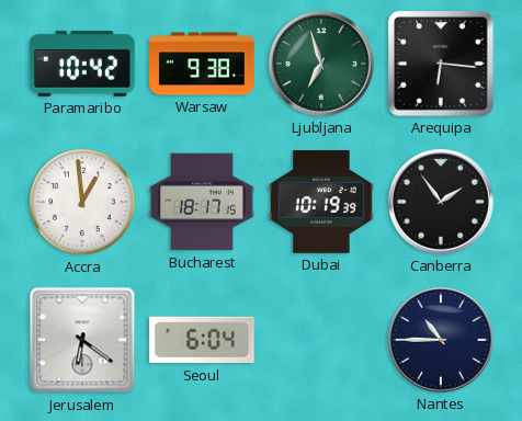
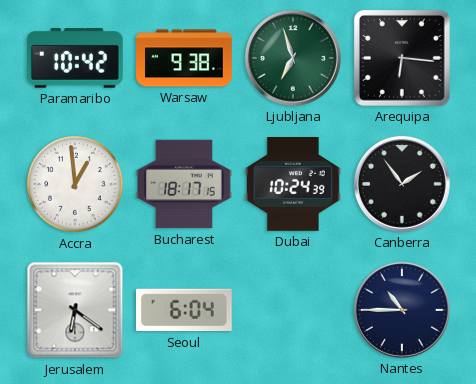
Dubai: 10:19 -> 10:24 (294, 185)
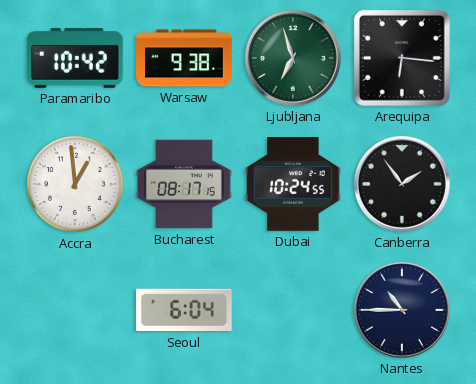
Bucharest: 18:17 -> 08:17 (184, 184)
Dubai: 10:24:39 -> 10:24:55 (294, 185)
Jerusalem: 6:21 -> none (75, 310)
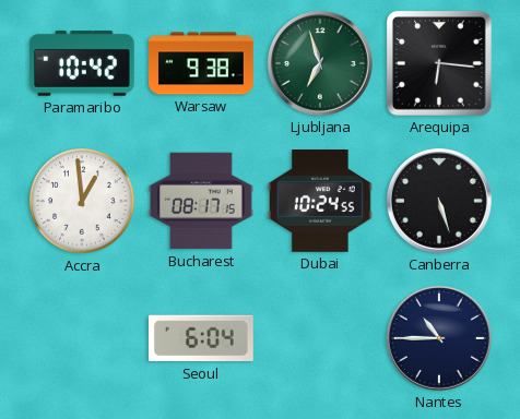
Canberra: 1:54 -> 5:27 (439, 201)
